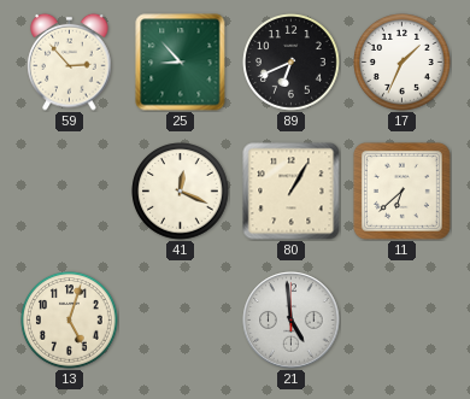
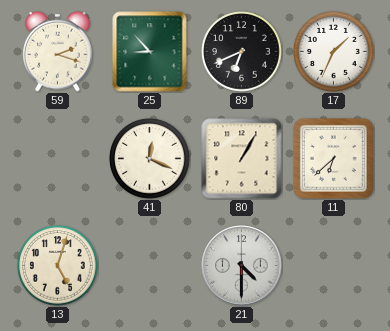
59: 2:53 -> 2:18 (58, 51)
21: 4:59 -> 4:30 (242, 266)
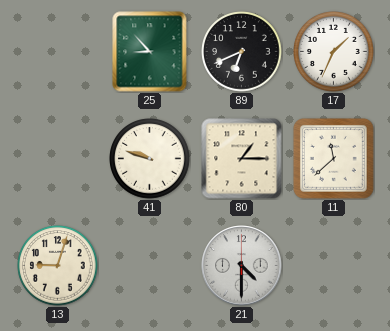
59: 2:18 -> none (58, 51)
41: 12:19 -> 9:48 (150, 159)
80: 1:05 -> 1:15 (242, 159)
11: 6:38 -> 11:38 (333, 158)
13: 5:03 -> 9:03 (58, 266)
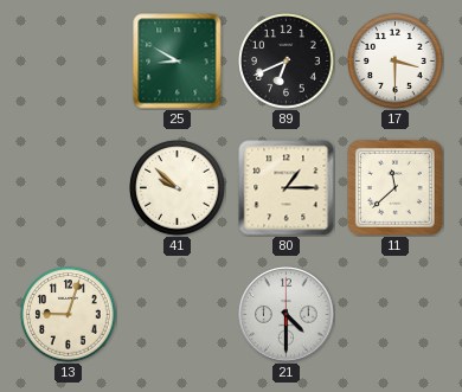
25: 8:53 -> 8:50 (178, 62)
17: 1:34 -> 3:30 (396, 62)
41: 9:48 -> 9:52 (178, 188)
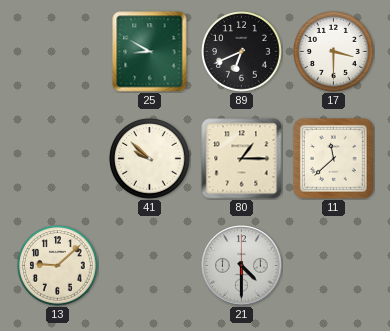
13: 9:03 -> 9:08 (58, 266)
